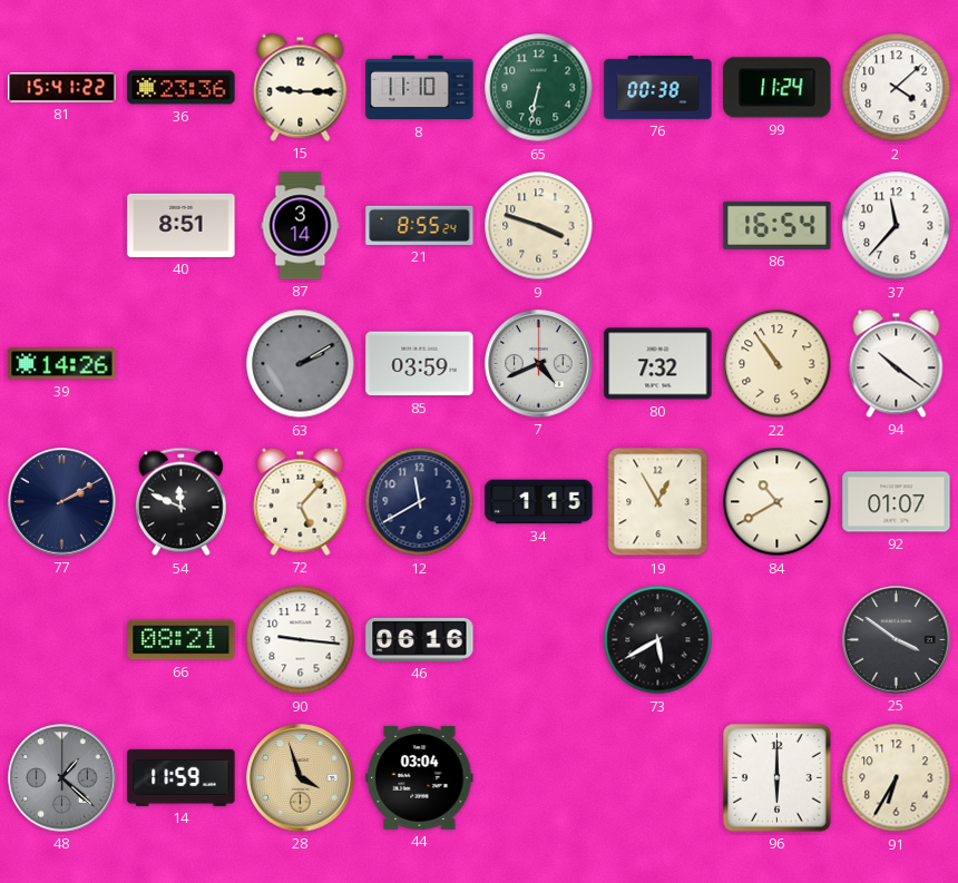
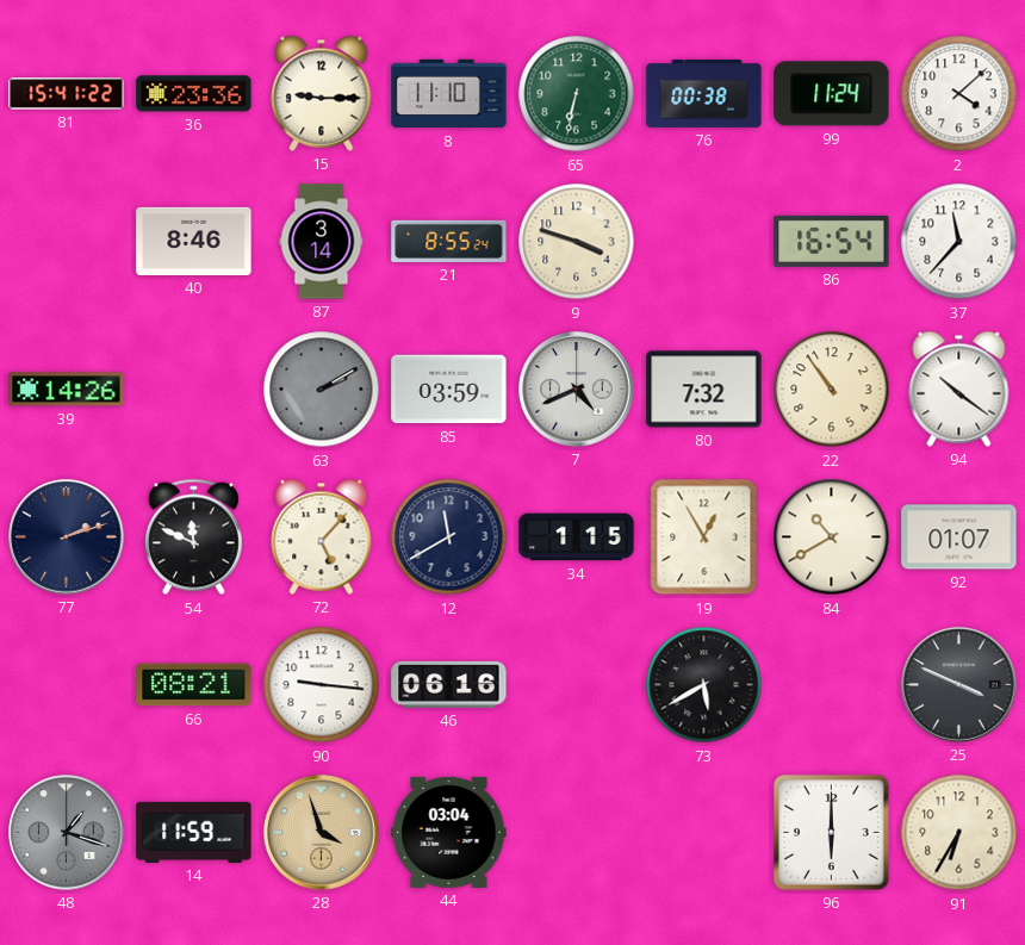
40: 8:51 -> 8:46 (194, 241)
77: 2:10 -> 2:12 (67, 537)
25: 3:51 -> 3:49 (959, 685)
48: 1:22 -> 1:18 (67, 833)
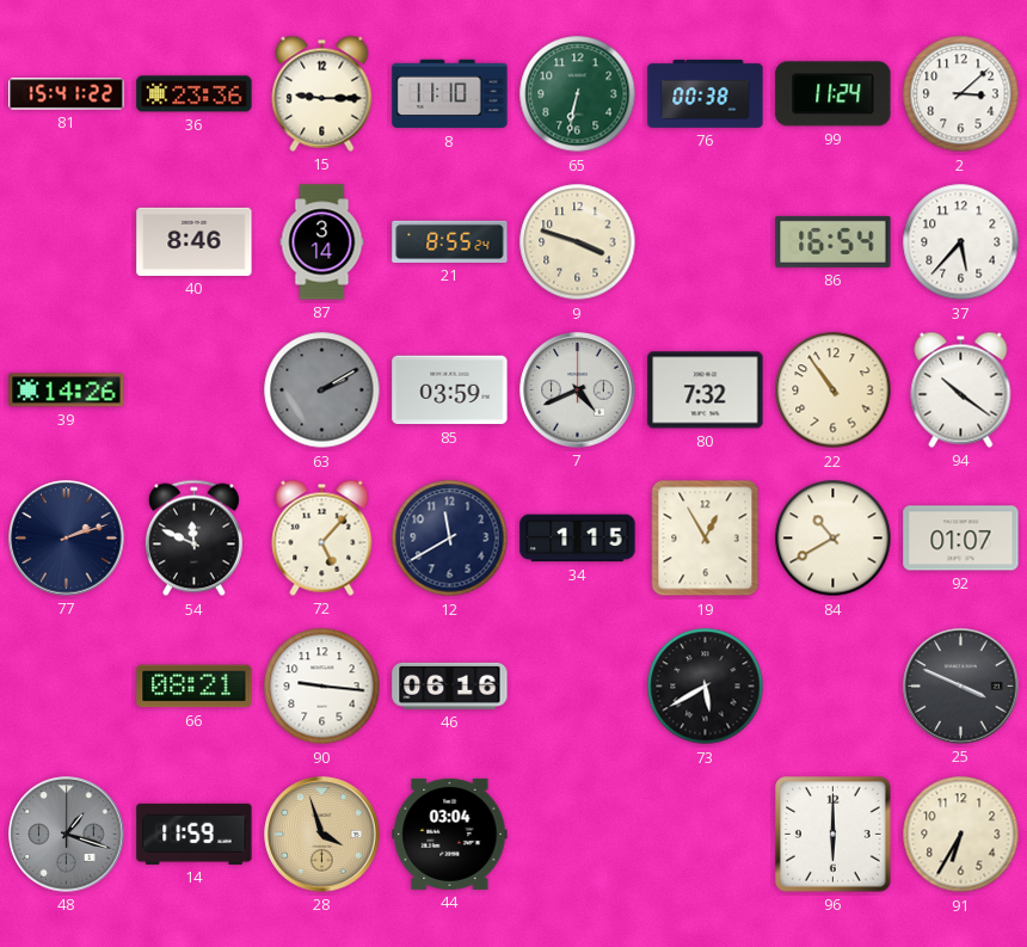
2: 4:08 -> 3:08 (961, 94)
37: 11:37 -> 5:37 (961, 242)
